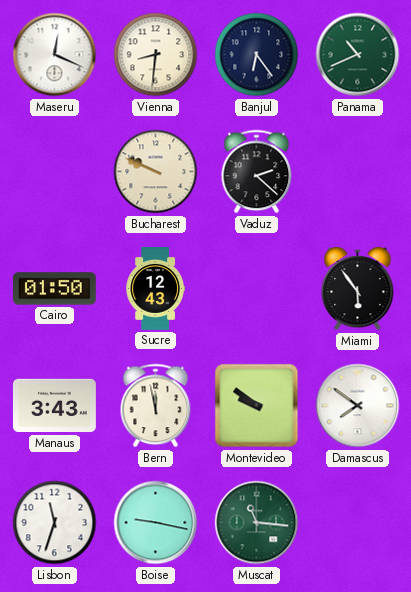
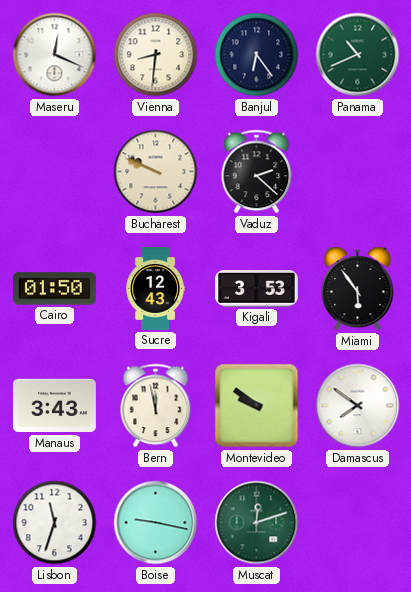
Kigali: none -> 3:53 (257, 289)
Muscat: 11:16 -> 12:12 (257, 523)
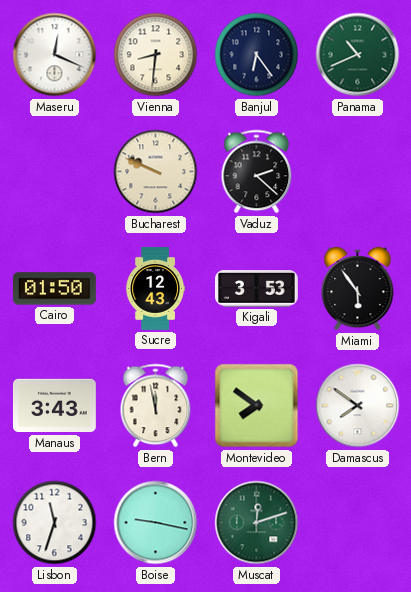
Montevideo: 9:51 -> 7:51 (257, 406)
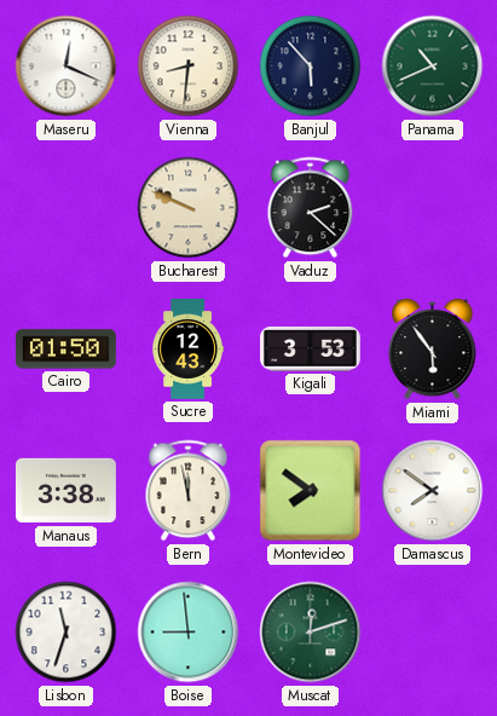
Banjul: 6:24 -> 5:53 (311, 67)
Manaus: 3:43 -> 3:38 (67, 491)
Boise: 9:17 -> 8:59 (189, 633)
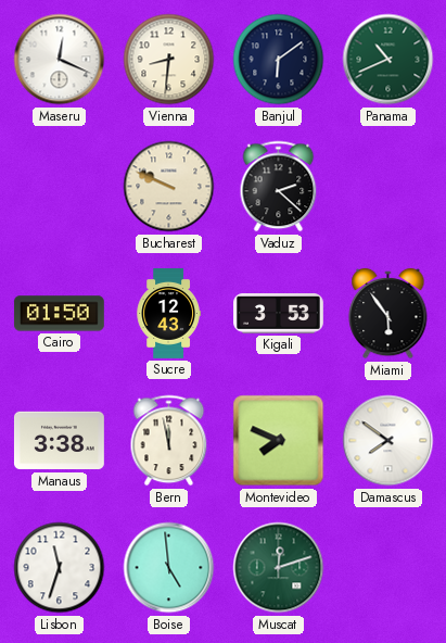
Banjul: 5:53 -> 6:09 (279, 60)
Montevideo: 7:51 -> 7:49 (279, 441)
Boise: 8:59 -> 4:59 (169, 568)
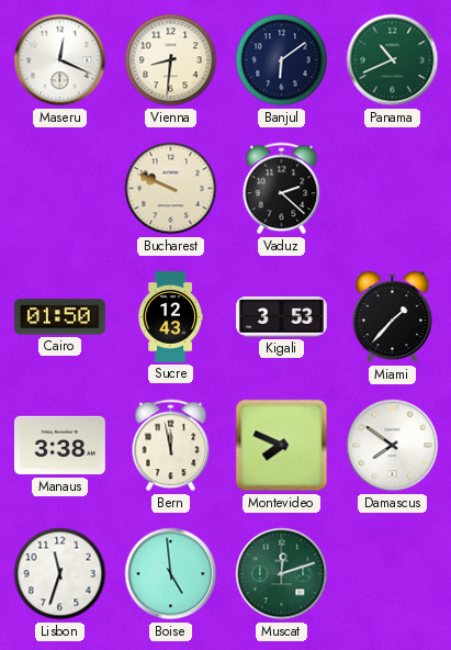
Miami: 5:54 -> 1:37 (393, 317)
